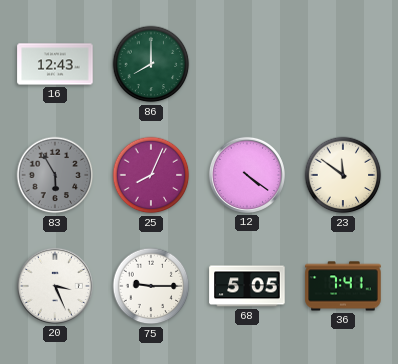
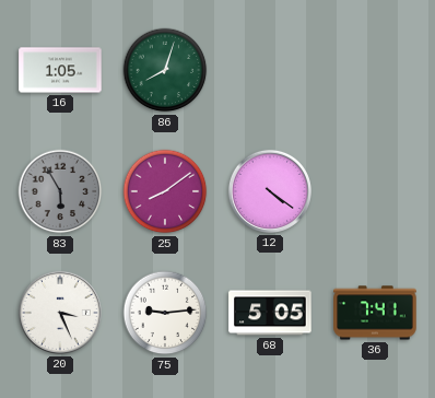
16: 12:43 -> 1:05 (60, 70)
86: 8:00 -> 8:03 (165, 70)
25: 8:04 -> 8:09 (165, 191)
23: 11:51 -> none (343, 175)
75: 9:15 -> 9:14 (165, 313)
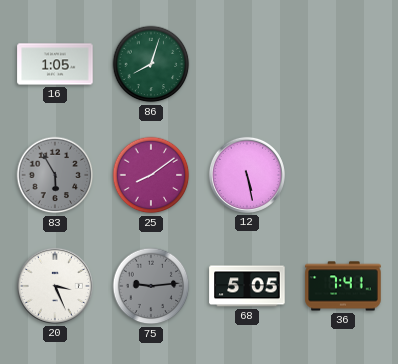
12: 4:21 -> 5:28 (247, 175)
75 dial: white -> grey (151, 286)
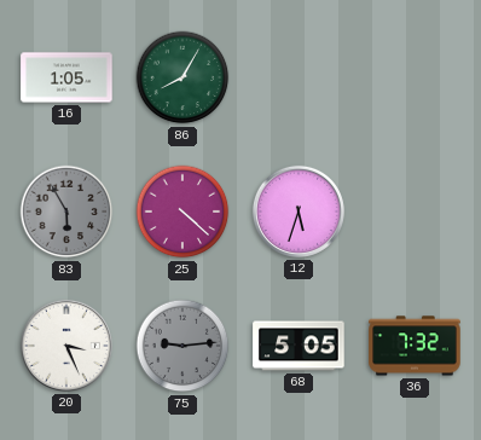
86: 8:03 -> 8:05 (182, 77)
25: 8:09 -> 4:22 (182, 212)
12: 5:28 -> 5:33 (299, 212)
36: 7:41 -> 7:32 (415, 346)
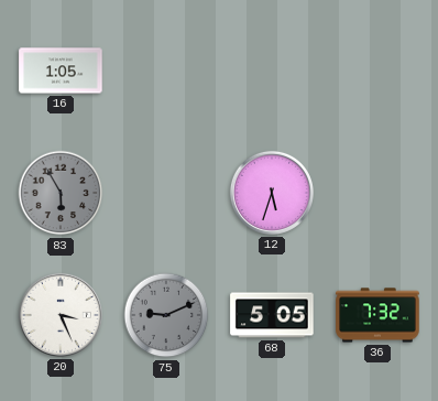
86: 8:05 -> none (182, 77)
25: 4:22 -> none (182, 212)
75: 9:14 -> 9:11 (166, 315)
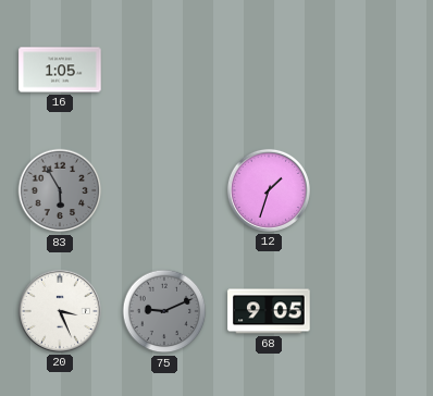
12: 5:33 -> 1:33 (269, 190)
68: 5:05 -> 9:05 (269, 311)
36: 7:32 -> none (377, 315)
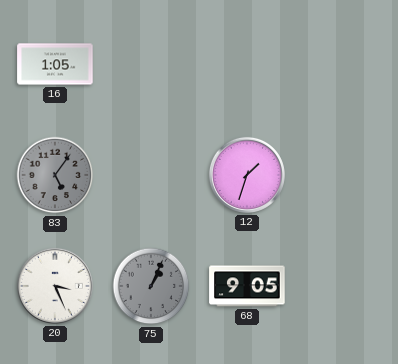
83: 5:55 -> 5:06 (55, 175)
75: 9:11 -> 1:04 (151, 286)
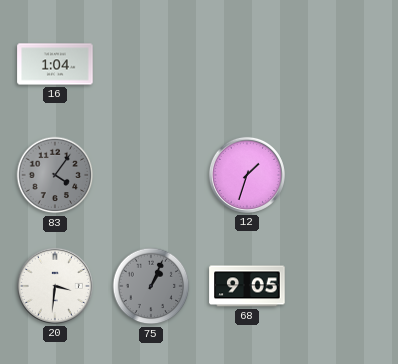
16: 1:05 -> 1:04 (55, 64)
83: 5:06 -> 4:06 (55, 175)
20: 3:26 -> 3:31 (55, 286)
